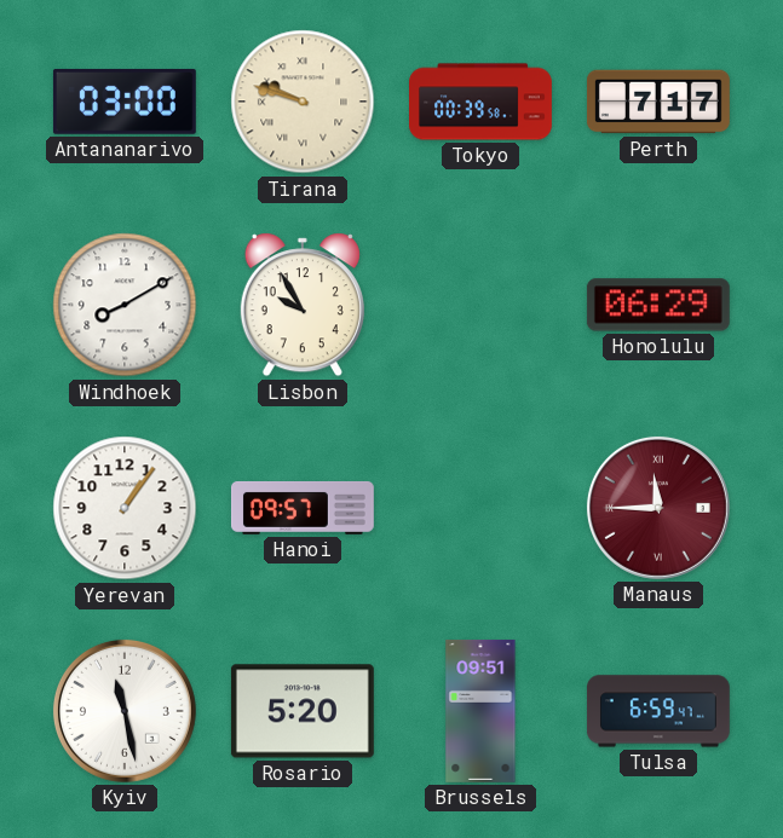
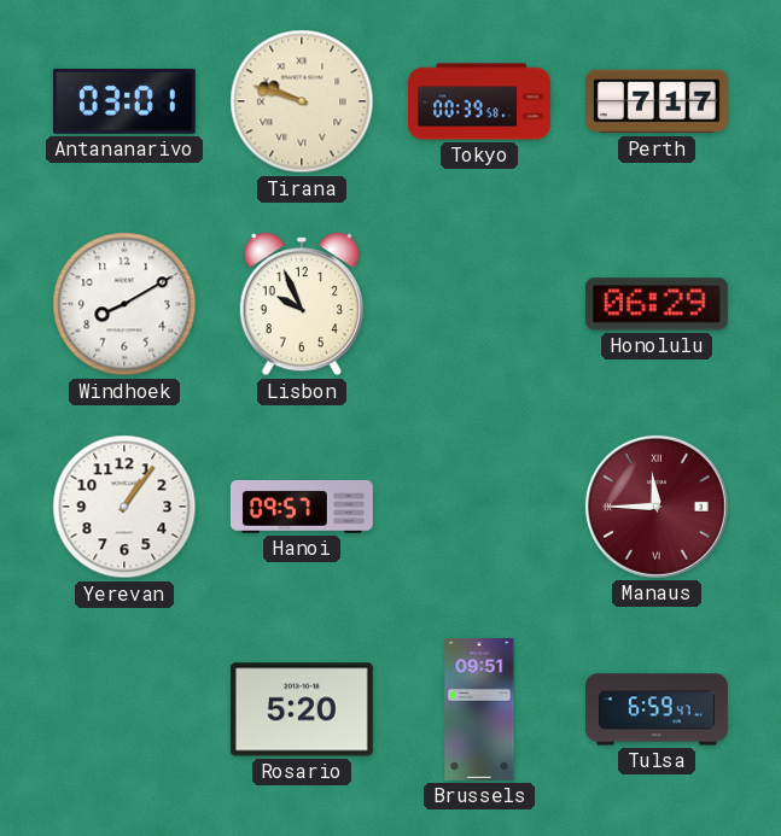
Antananarivo: 03:00 -> 03:01 (124, 101)
Lisbon: 9:55 -> 9:56 (302, 304)
Kyiv: 11:28 -> none (125, 711)
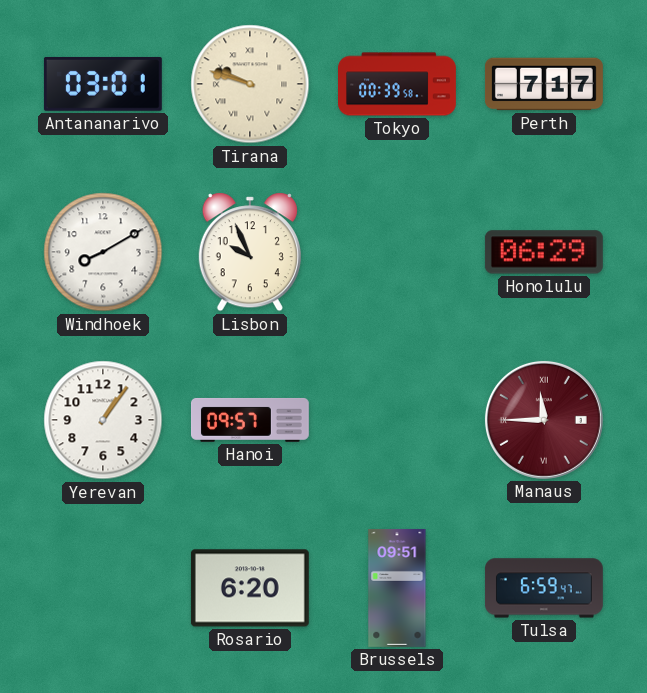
Rosario: 5:20 -> 6:20 (250, 588)
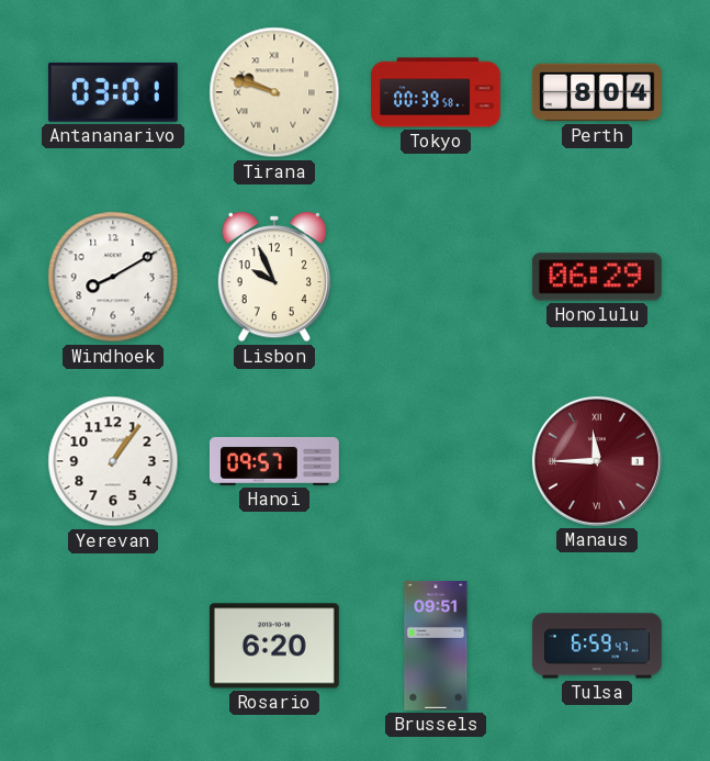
Perth: 7:17 -> 8:04 (597, 92)
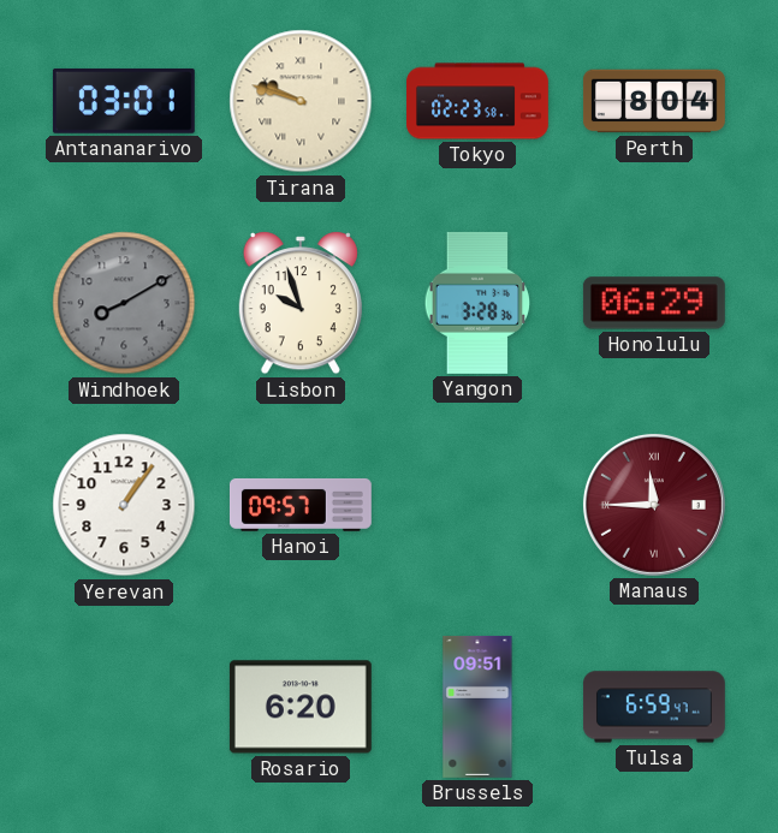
Tokyo: 00:39 -> 02:23 (479, 101)
Windhoek dial: white -> grey (124, 303)
Lisbon: 9:56 -> 9:57 (301, 303)
Yangon: none -> 3:28 (477, 303)
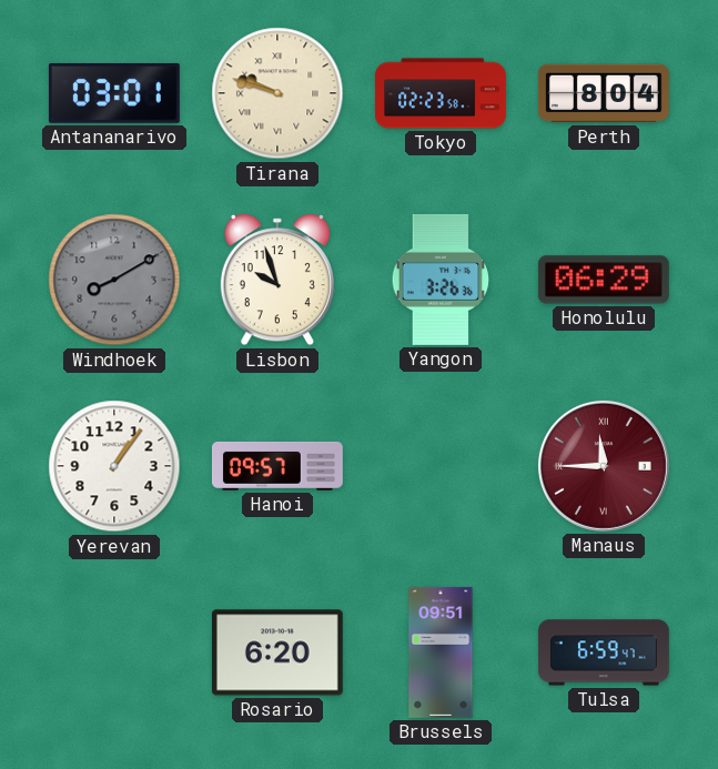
Yangon: 3:28 -> 3:26 (441, 280)
